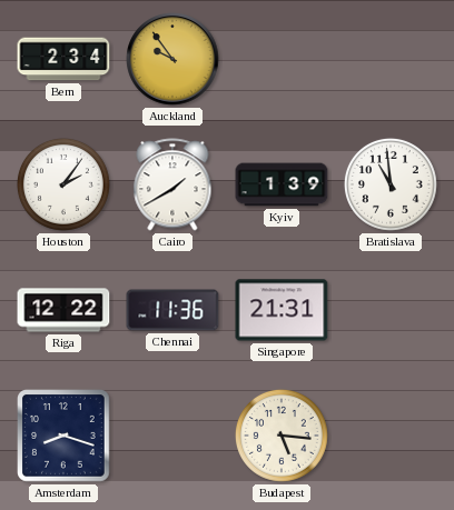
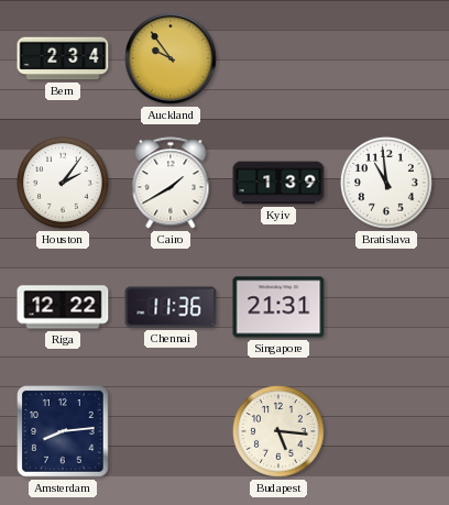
Amsterdam: 8:18 -> 8:14 (64, 432)
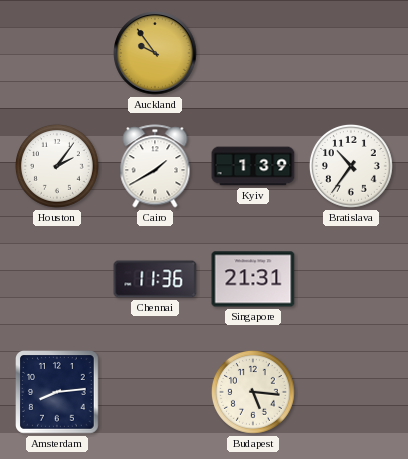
Bern: 2:34 -> none (63, 58)
Bratislava: 10:59 -> 10:36 (351, 166)
Riga: 12:22 -> none (63, 307)
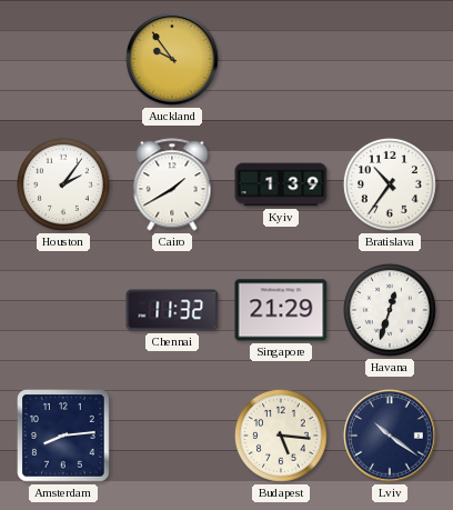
Chennai: 11:36 -> 11:32 (172, 310)
Singapore: 21:31 -> 21:29 (281, 310)
Havana: none -> 12:33 (390, 310)
Lviv: none -> 10:21 (390, 436)
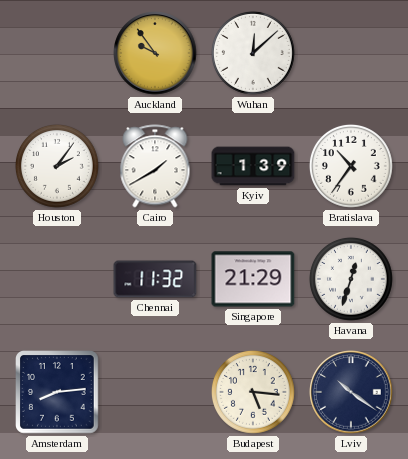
Wuhan: none -> 12:08 (253, 53)
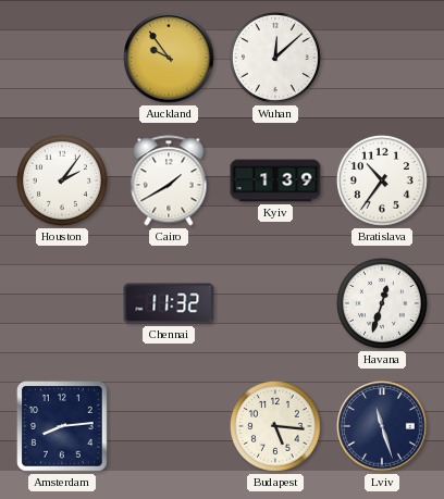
Singapore: 21:29 -> none (253, 279)
Lviv: 10:21 -> 11:27 (382, 426)
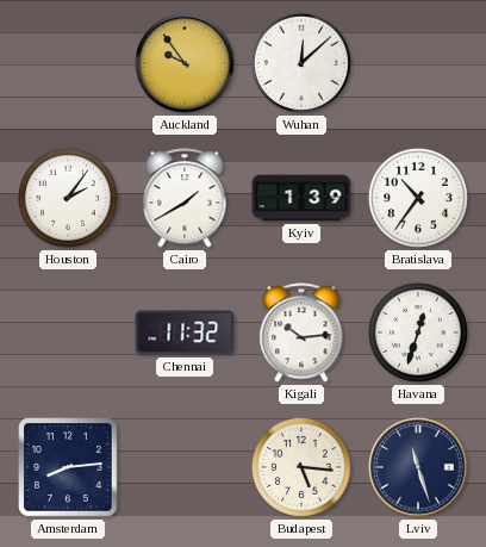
Kigali: none -> 10:14 (301, 332)
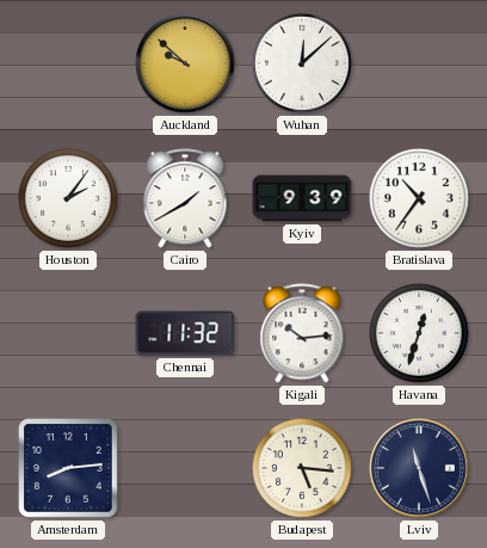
Auckland: 9:54 -> 9:52 (185, 63)
Kyiv: 1:39 -> 9:39 (302, 198)
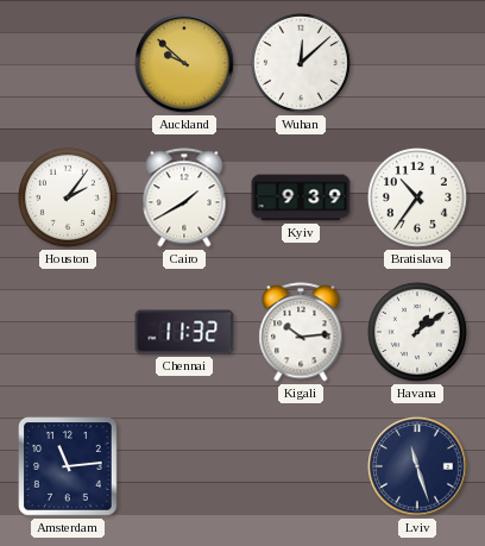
Havana: 12:33 -> 1:09 (417, 332)
Amsterdam: 8:14 -> 11:14 (69, 467)
Budapest: 5:16 -> none (302, 468)
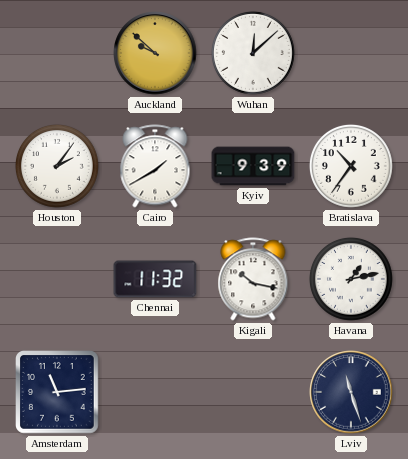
Kigali: 10:14 -> 10:17 (253, 279)
Havana: 1:09 -> 1:13 (351, 279)
